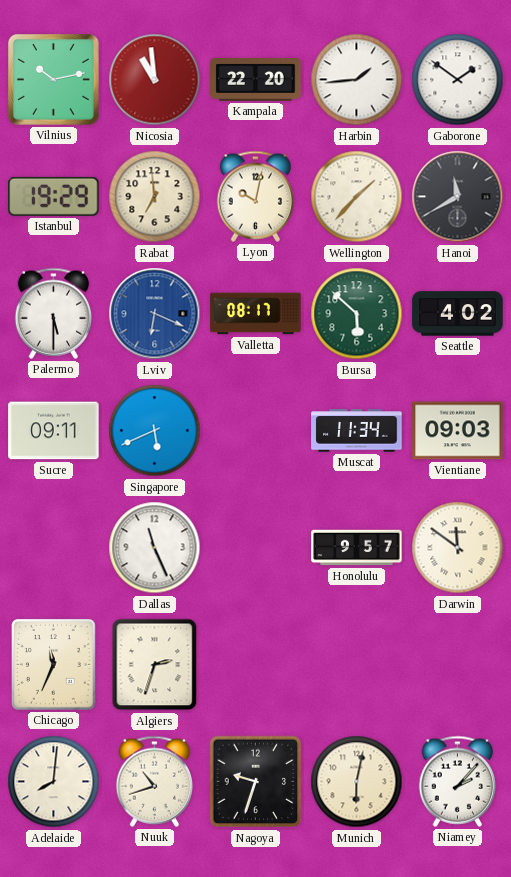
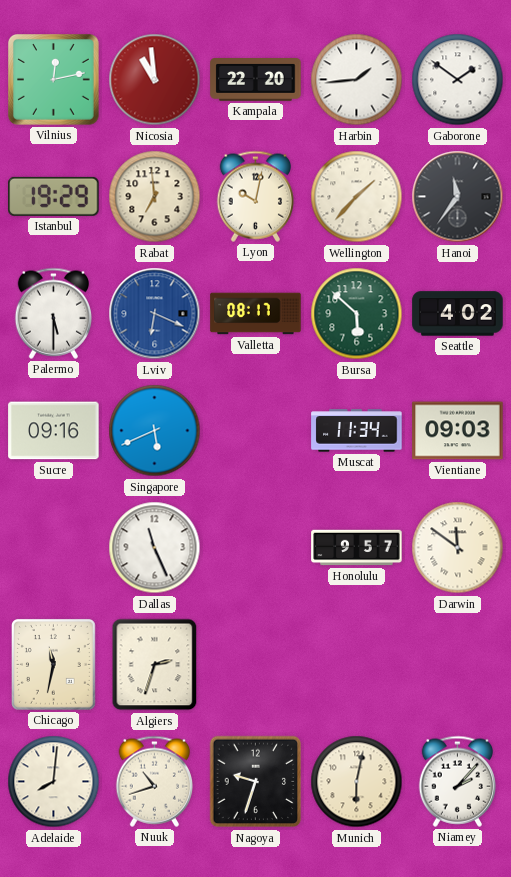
Vilnius: 10:13 -> 12:13 (54, 80)
Hanoi: 11:40 -> 11:36 (458, 197)
Sucre: 09:11 -> 09:16 (54, 431)
Chicago: 11:34 -> 11:32 (53, 664)
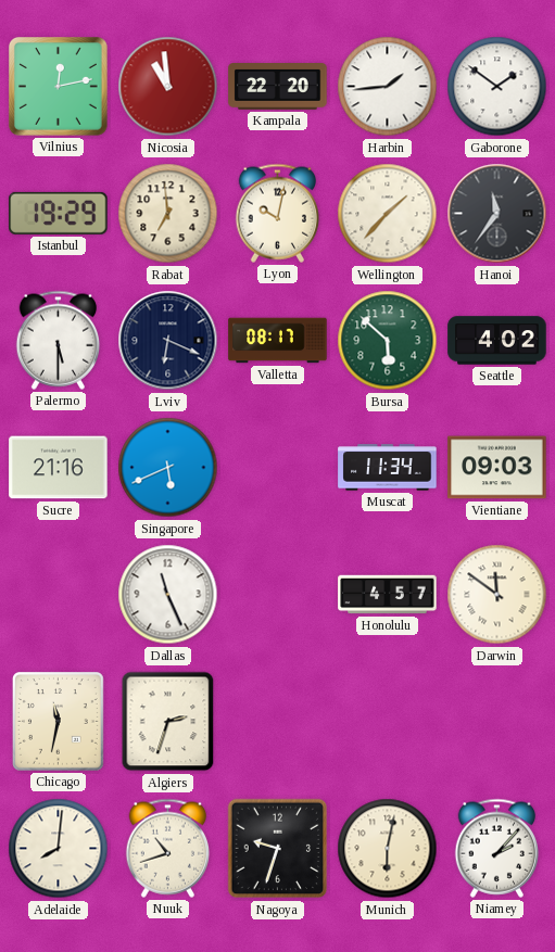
Lviv dial: blue -> navy (168, 341)
Sucre: 09:16 -> 21:16 (59, 468)
Honolulu: 9:57 -> 4:57 (388, 595)
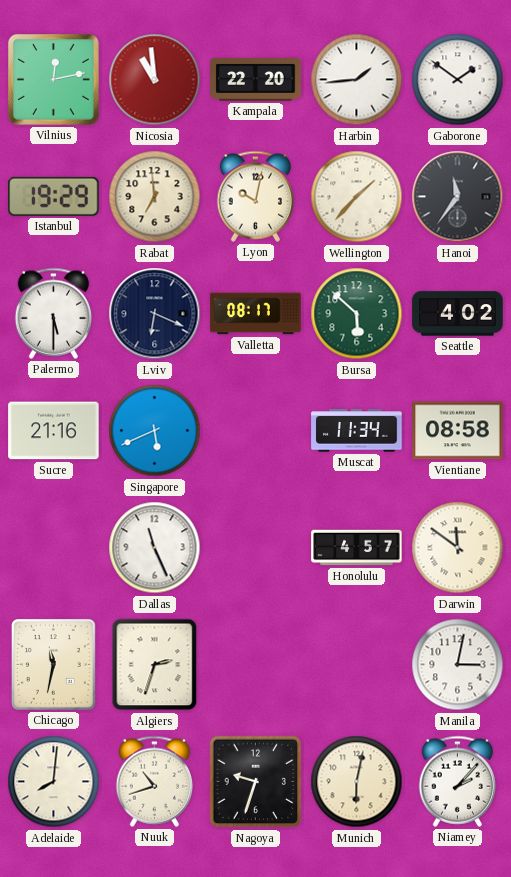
Vientiane: 09:03 -> 08:58 (458, 431)
Manila: none -> 3:02 (458, 665)
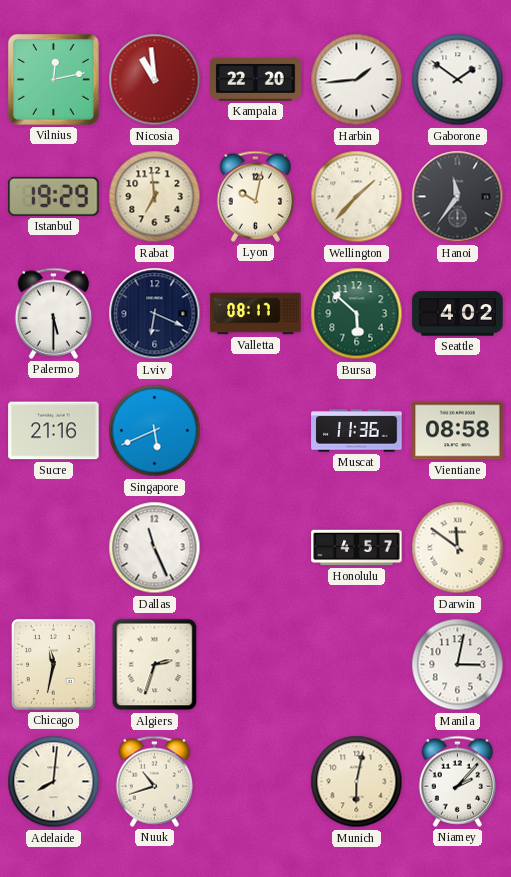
Muscat: 11:34 -> 11:36 (357, 431)
Nagoya: 9:33 -> none (256, 782)
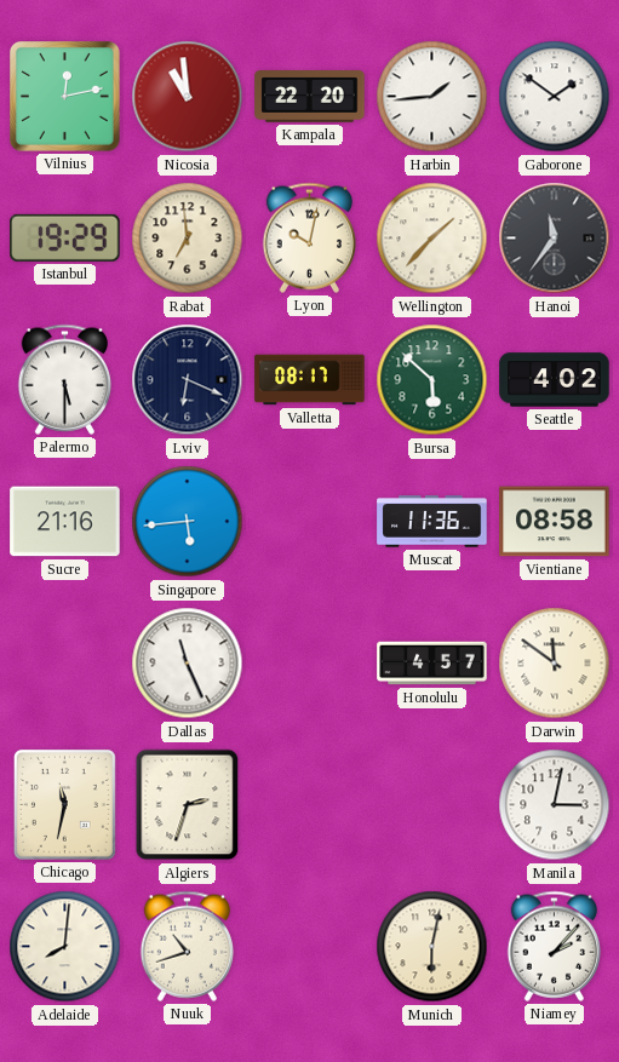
Singapore: 5:41 -> 5:44 (188, 522)
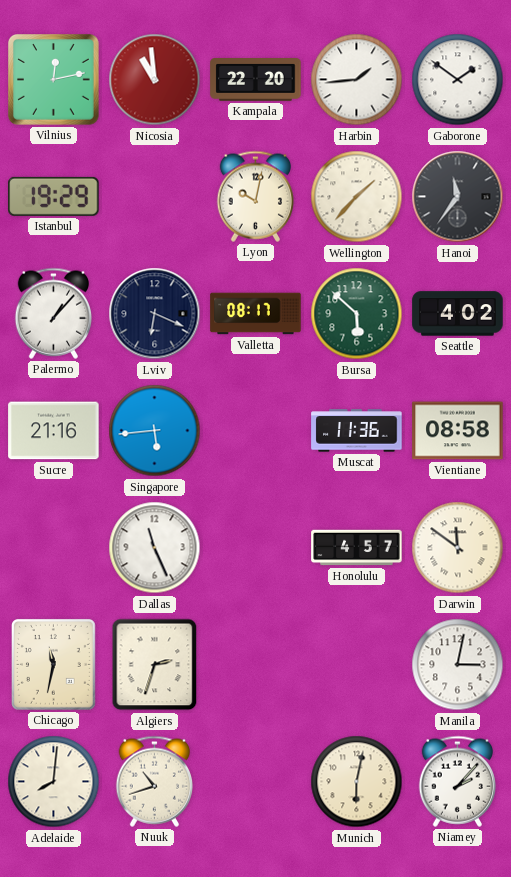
Rabat: 6:59 -> none (188, 239)
Palermo: 5:30 -> 1:07 (54, 313)
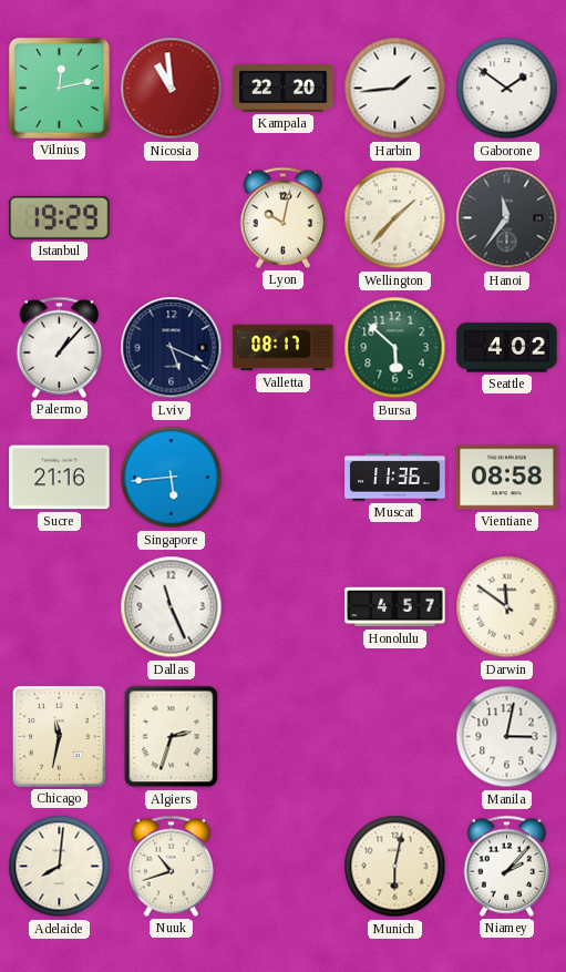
Lviv: 6:19 -> 5:19 (172, 348)
